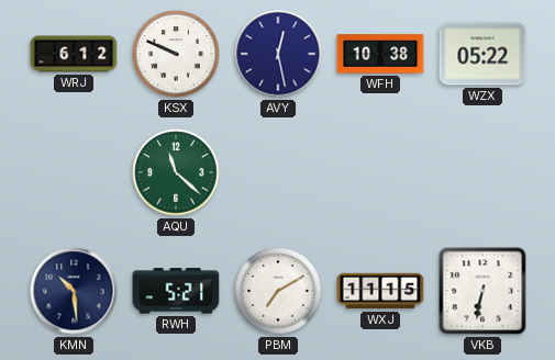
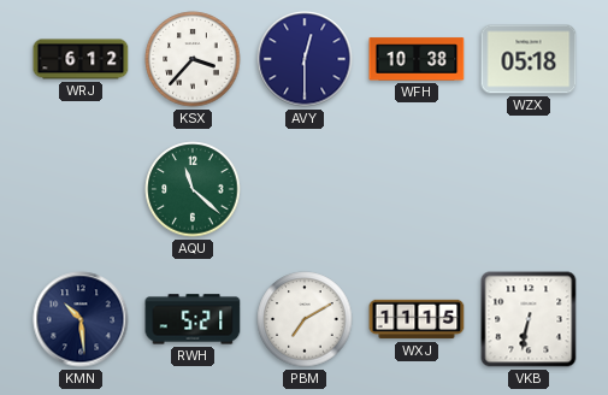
KSX: 9:49 -> 3:37 (193, 59)
AVY: 12:28 -> 12:30 (305, 59)
WZX: 05:22 -> 05:18 (529, 59)
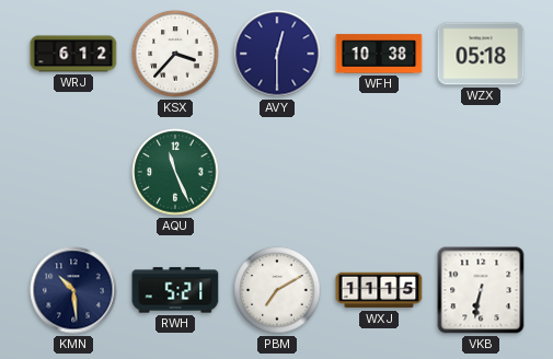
AQU: 11:22 -> 11:26 (175, 172)
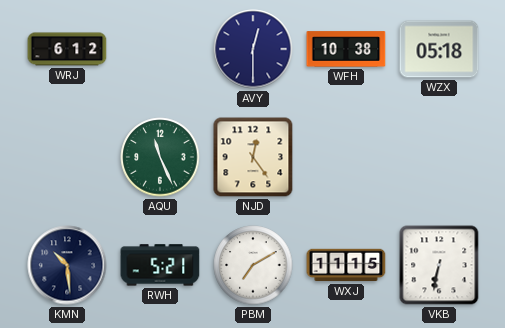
KSX: 3:37 -> none (175, 54)
NJD: none -> 12:24 (253, 157)
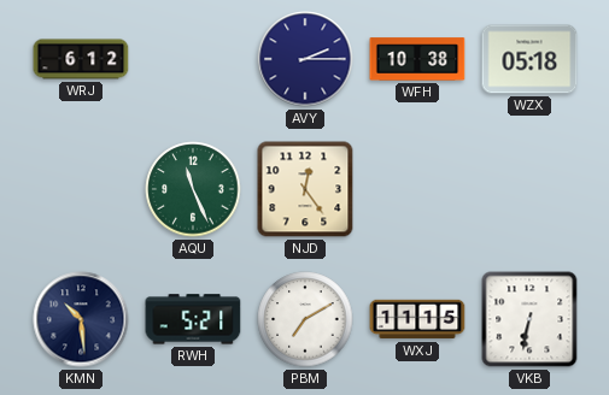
AVY: 12:30 -> 2:15 (305, 59)
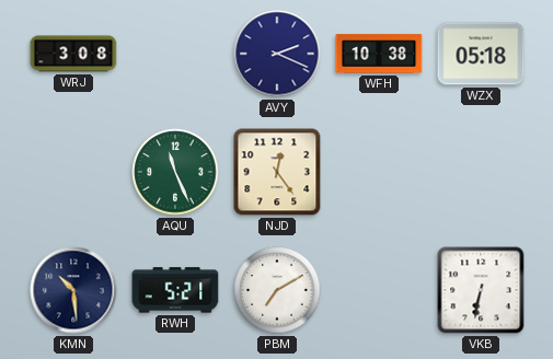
WRJ: 6:12 -> 3:08 (73, 54)
AVY: 2:15 -> 2:19 (277, 54)
WXJ: 11:15 -> none (417, 319)
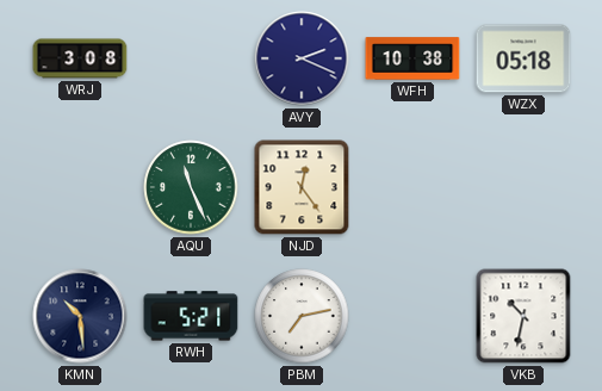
PBM: 7:10 -> 7:13 (302, 316)
VKB: 6:32 -> 10:32 (523, 316)
